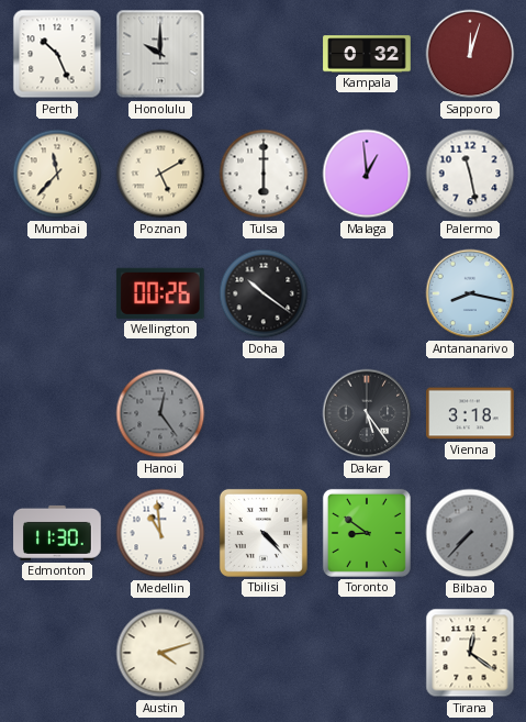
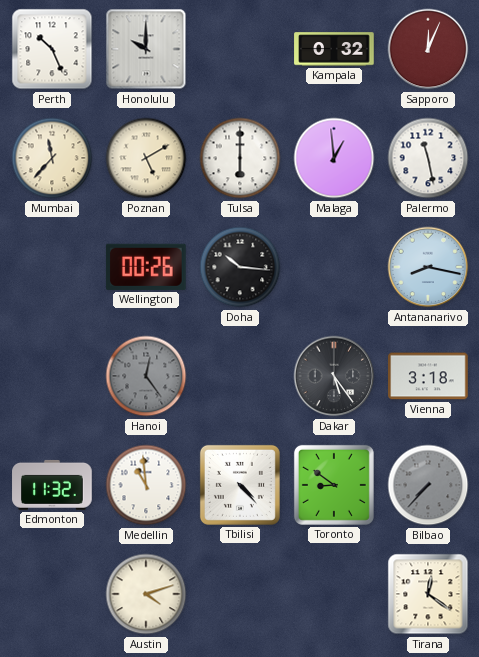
Sapporo: 12:03 -> 12:04 (428, 49)
Doha: 10:21 -> 10:16 (240, 267)
Edmonton: 11:30 -> 11:32 (52, 485)
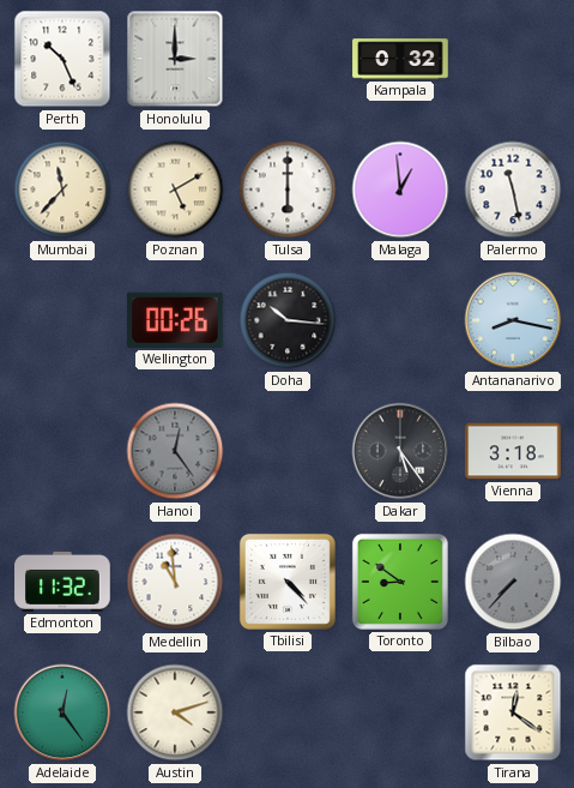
Honolulu: 10:00 -> 3:00 (175, 59)
Sapporo: 12:04 -> none (428, 49)
Adelaide: none -> 12:24 (62, 712)
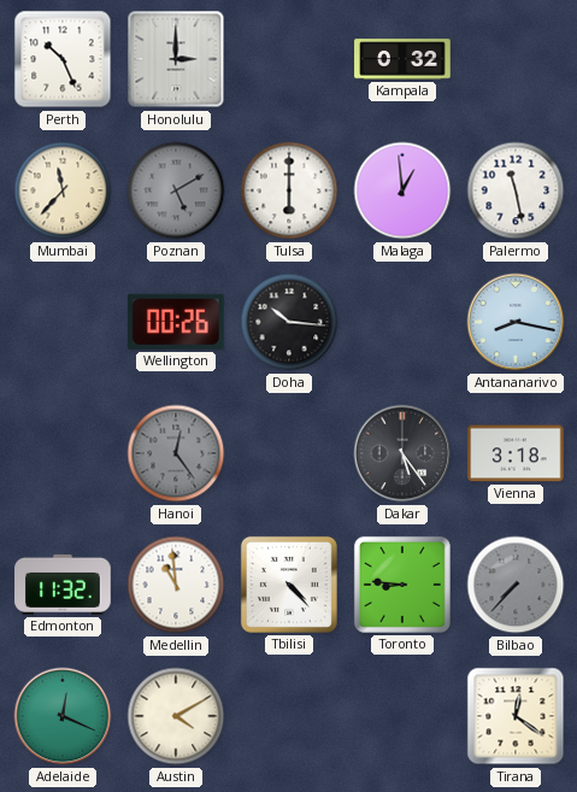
Poznan dial: cream -> grey (176, 190)
Toronto: 8:51 -> 8:46 (402, 585)
Adelaide: 12:24 -> 12:19 (63, 716)
Austin: 4:12 -> 4:10 (176, 716)
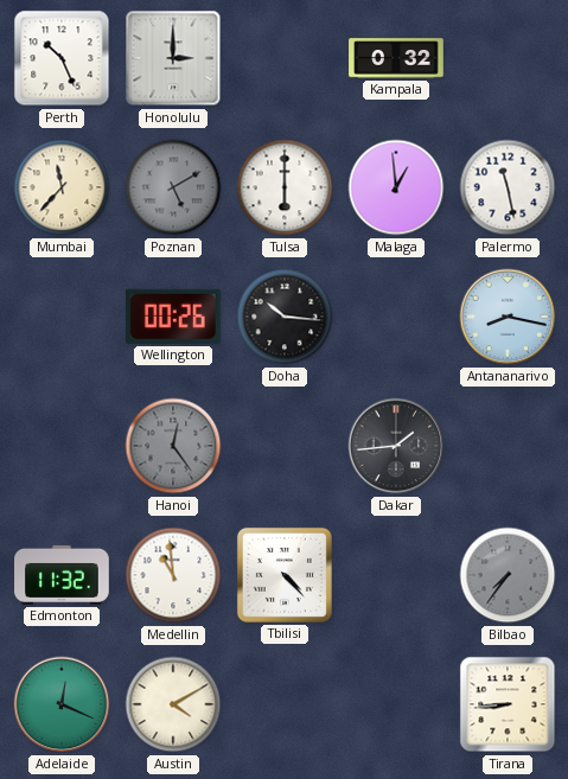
Dakar: 5:24 -> 1:44 (396, 446)
Vienna: 3:18 -> none (516, 453)
Toronto: 8:46 -> none (402, 585)
Bilbao: 7:37 -> 7:36 (508, 575)
Tirana: 12:21 -> 8:44 (508, 704)
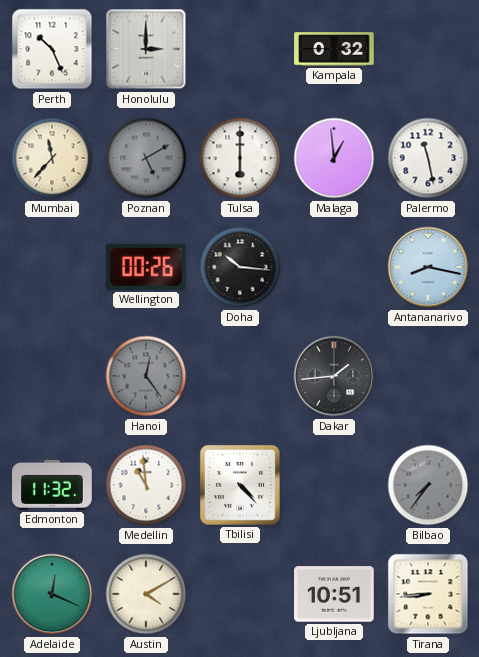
Ljubljana: none -> 10:51 (334, 594)
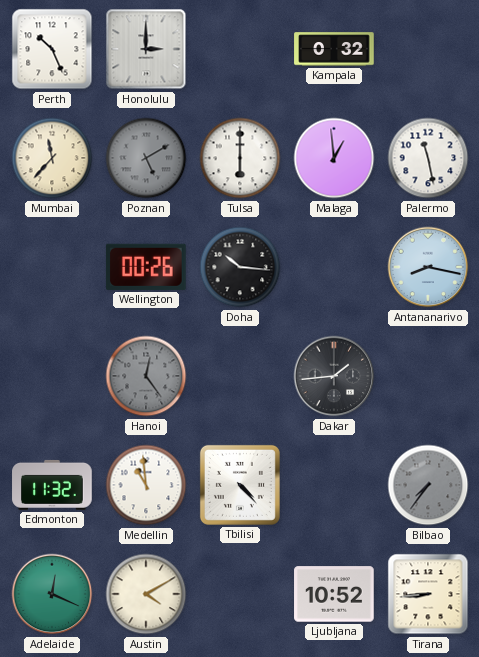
Ljubljana: 10:51 -> 10:52 (334, 594)
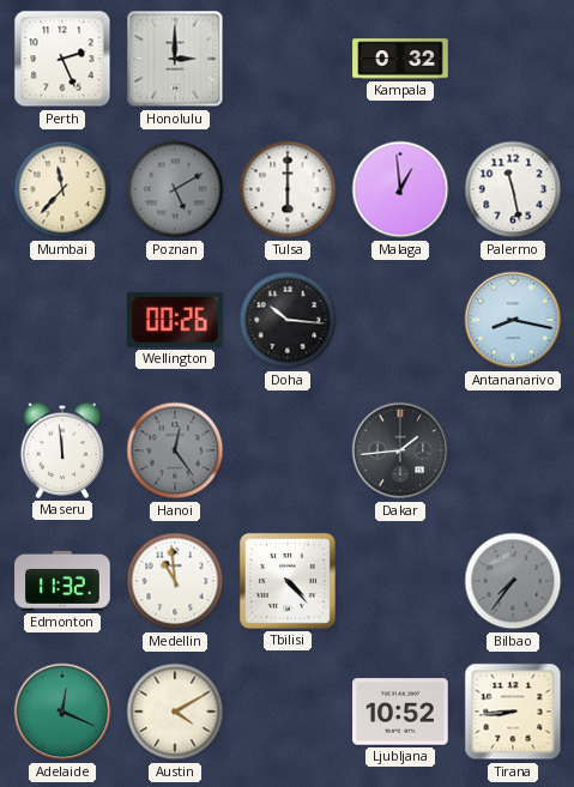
Perth: 10:26 -> 2:26 (62, 59)
Maseru: none -> 11:59 (62, 450)
